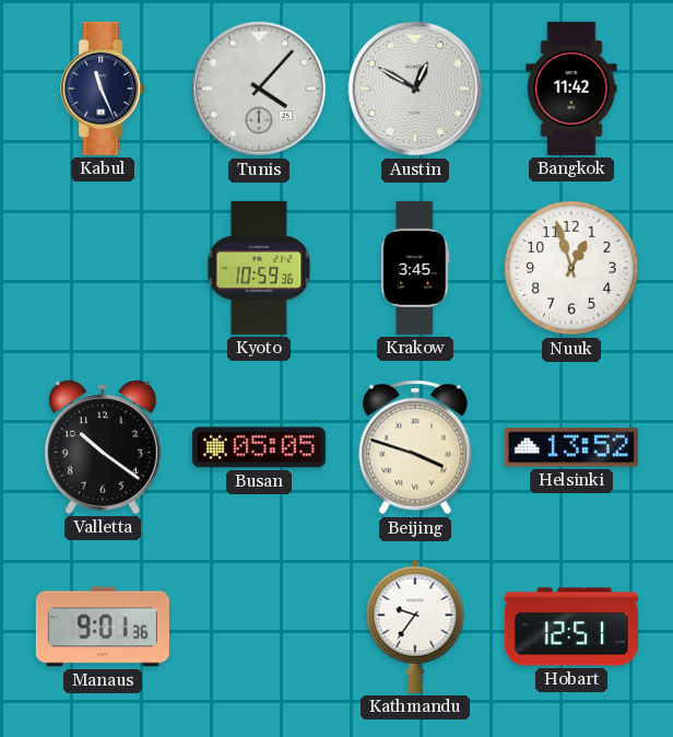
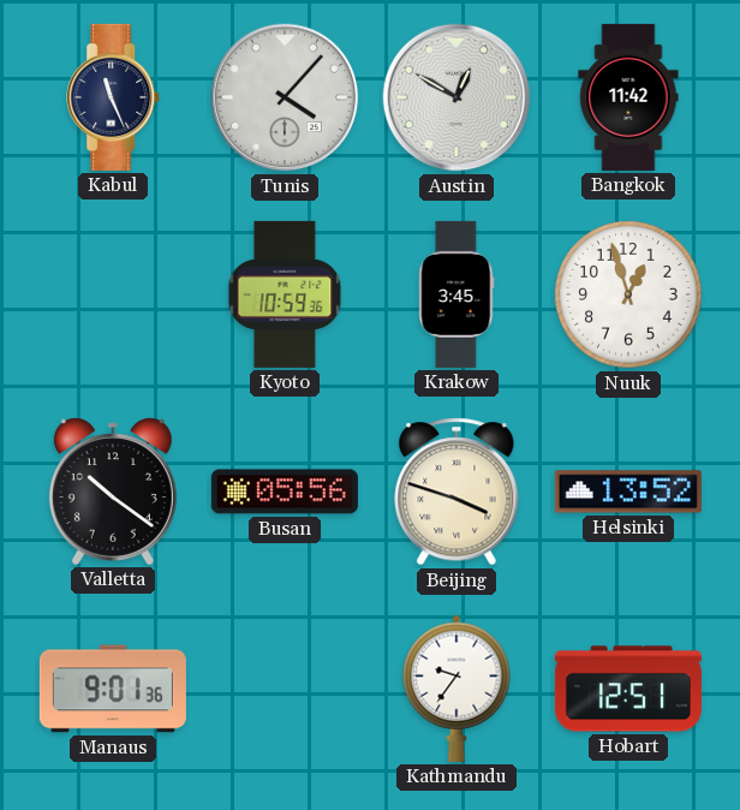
Busan: 05:05 -> 05:56 (285, 492)
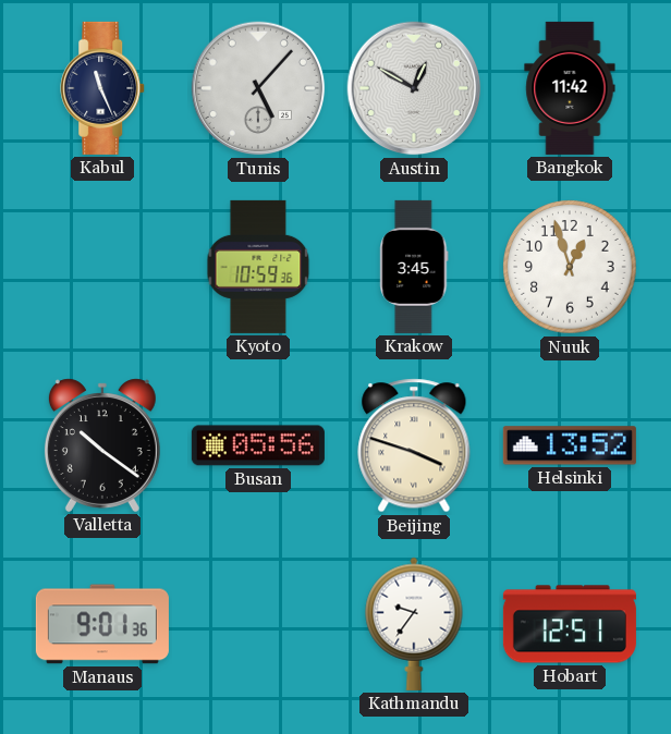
Tunis: 4:07 -> 5:07 (258, 88)
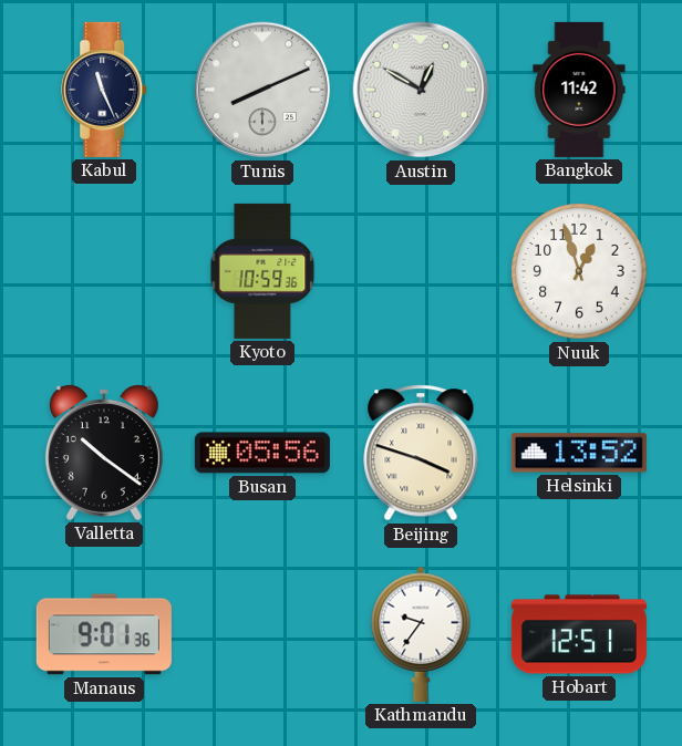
Tunis: 5:07 -> 8:11 (262, 90)
Krakow: 3:45 -> none (414, 267)
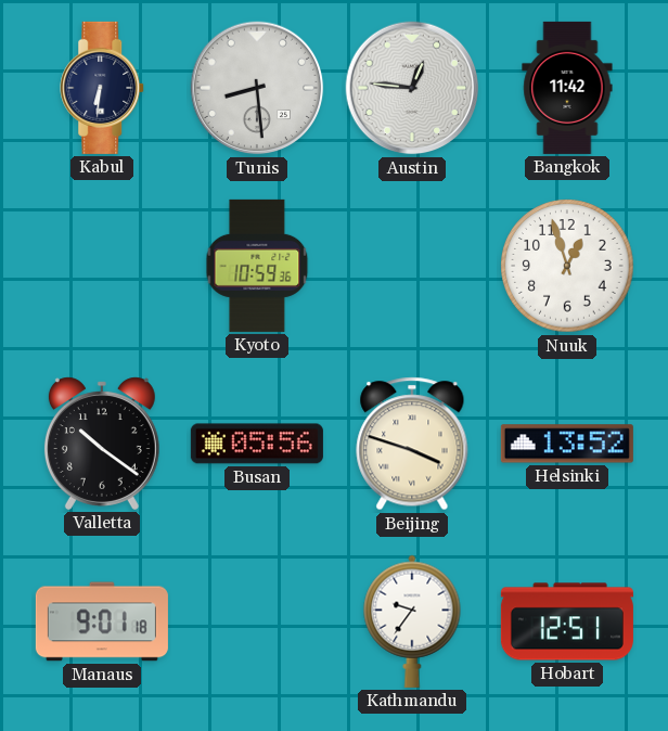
Kabul: 11:26 -> 6:31 (103, 88)
Tunis: 8:11 -> 8:29 (257, 88)
Austin: 12:50 -> 12:46 (412, 88)
Manaus: 9:01:36 -> 9:01:18 (102, 621)
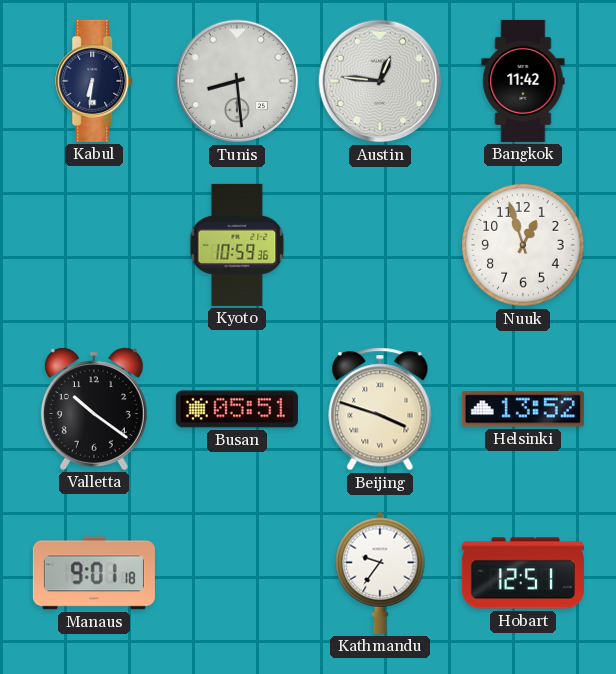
Busan: 05:56 -> 05:51 (237, 409)
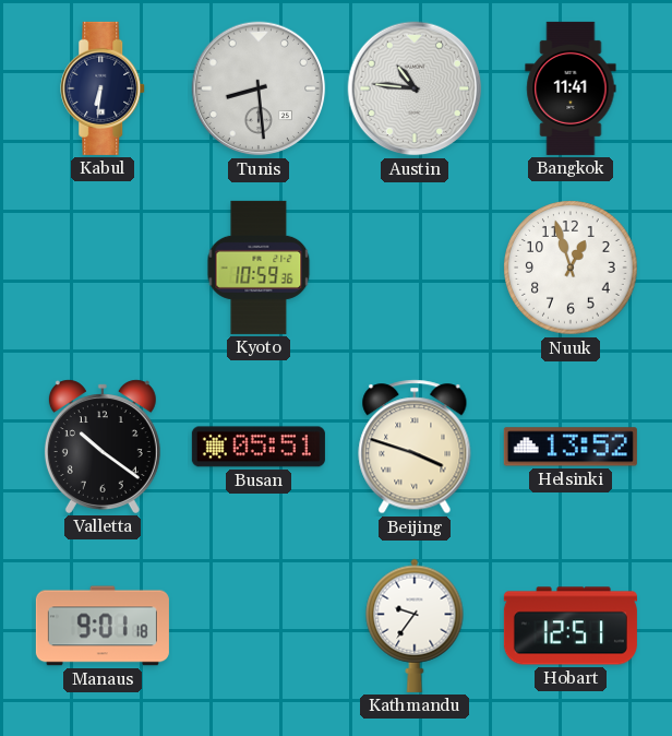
Austin: 12:46 -> 10:46 (415, 88)
Bangkok: 11:42 -> 11:41 (571, 88)
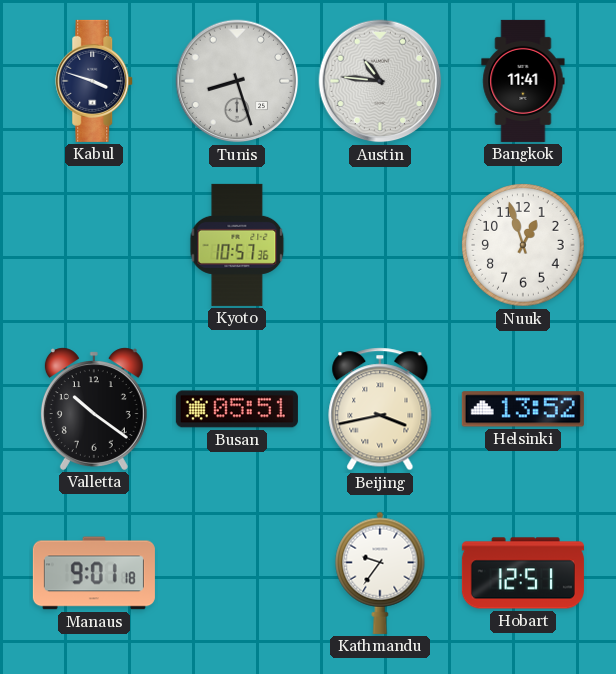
Kabul: 6:31 -> 3:48 (95, 81)
Tunis: 8:29 -> 8:27 (237, 81)
Kyoto: 10:59 -> 10:57 (237, 245)
Beijing: 3:48 -> 3:43 (380, 409)
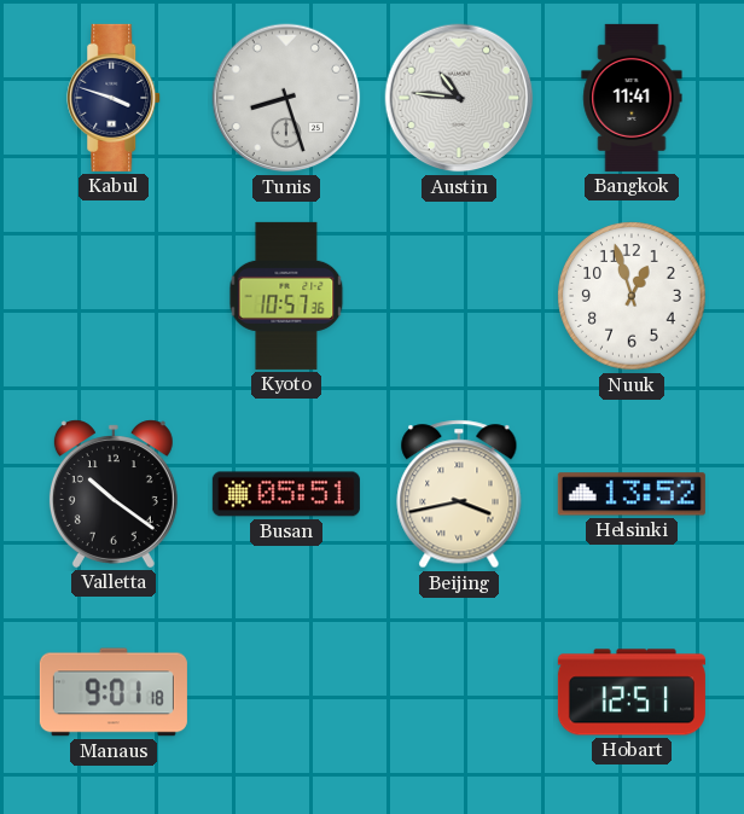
Kathmandu: 9:36 -> none (380, 573)
